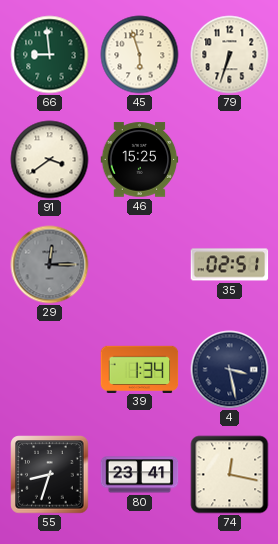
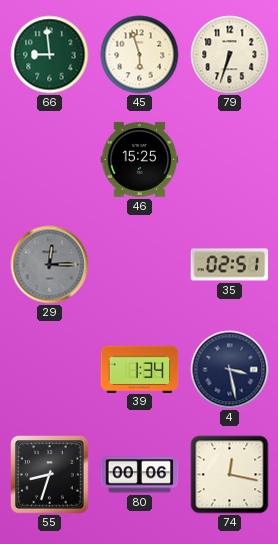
91: 3:39 -> none (50, 160)
80: 23:41 -> 00:06 (140, 475)
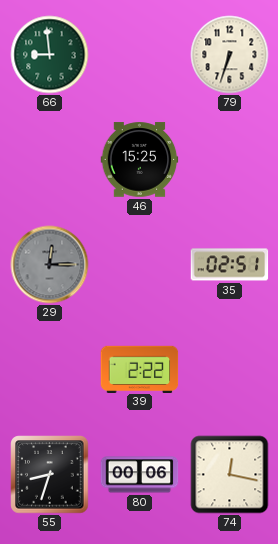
45: 5:57 -> none (140, 55)
39: 1:34 -> 2:22 (140, 369)
4: 3:28 -> none (230, 370)
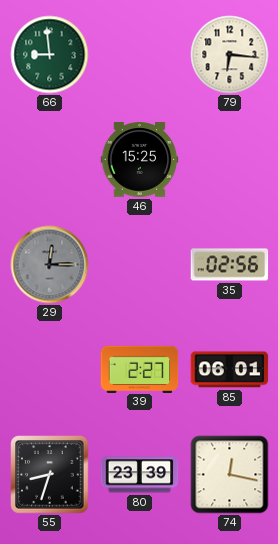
79: 6:33 -> 6:16 (230, 55)
35: 02:51 -> 02:56 (230, 265)
39: 2:22 -> 2:27 (140, 369)
85: none -> 06:01 (230, 370)
80: 00:06 -> 23:39 (140, 475)
